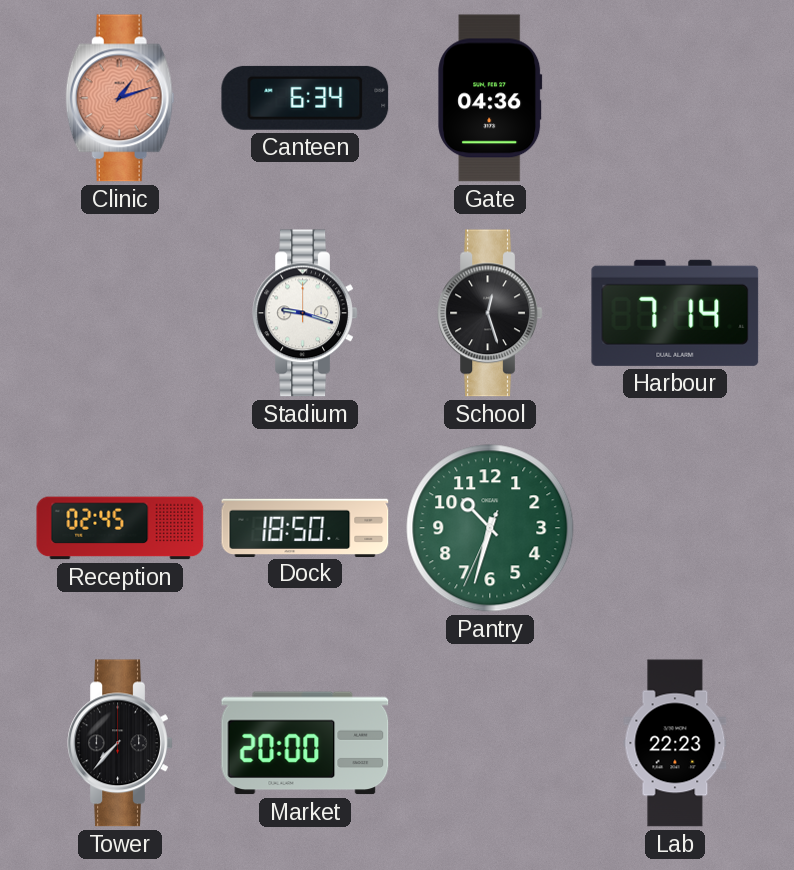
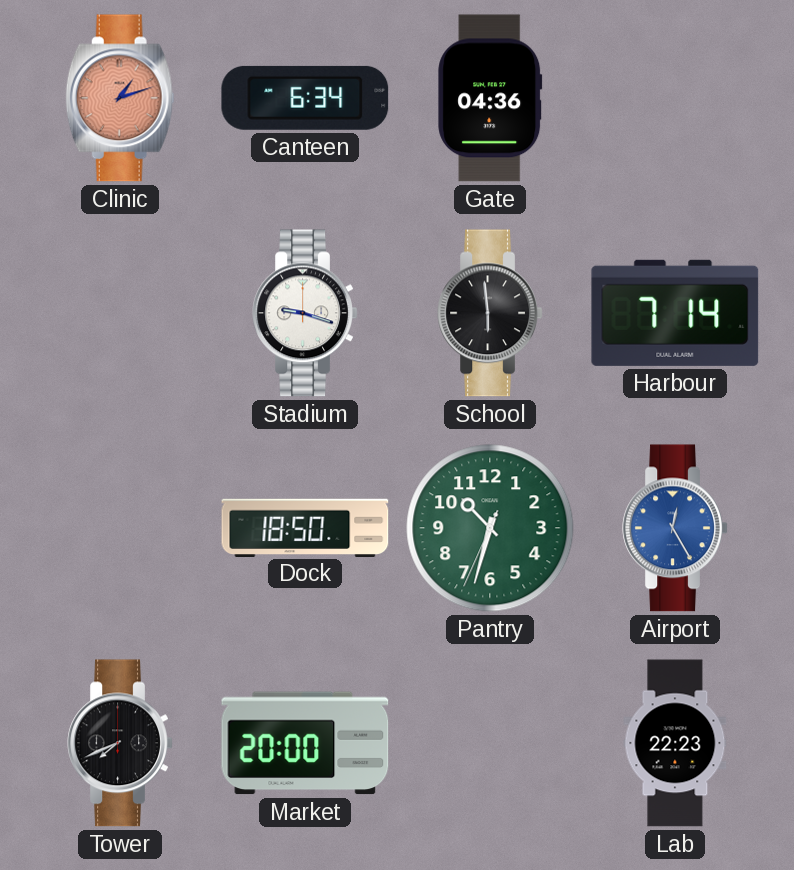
School: 12:27 -> 5:59 (490, 313)
Reception: 02:45 -> none (120, 528)
Airport: none -> 12:25 (675, 528)
Tower: 7:37 -> 7:41 (120, 743)
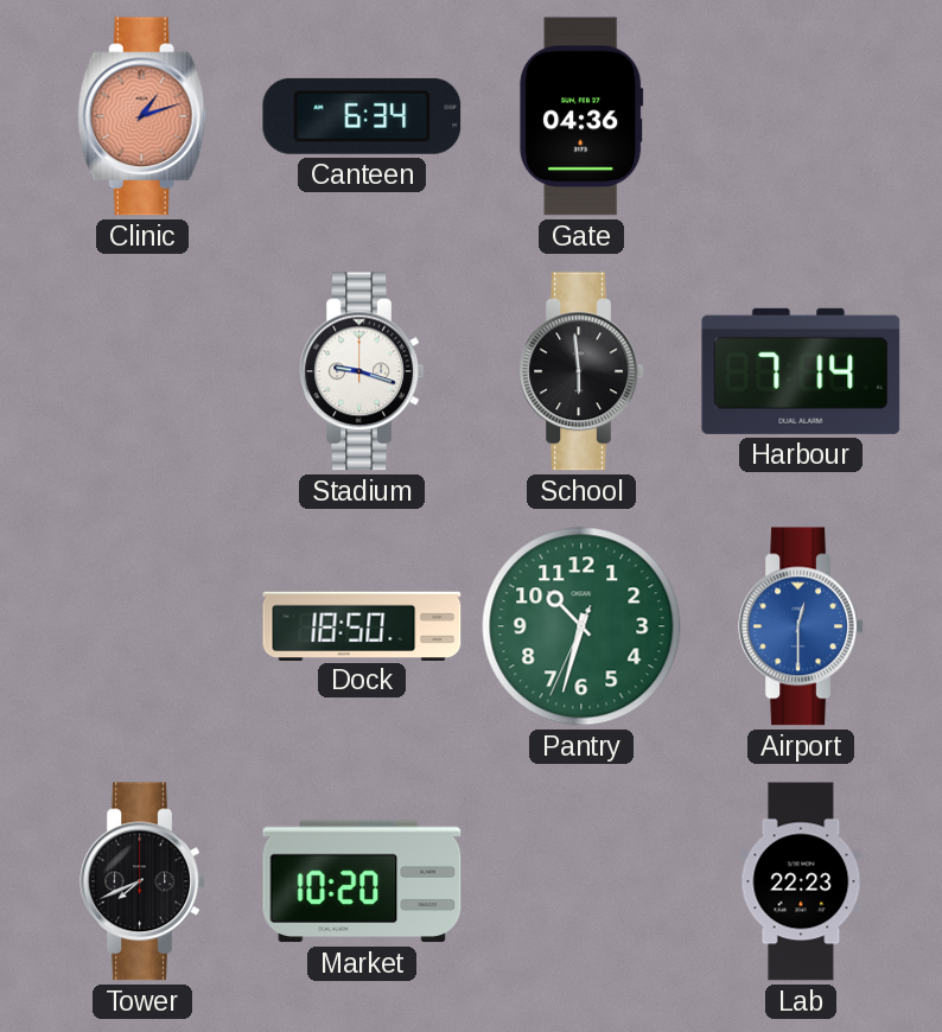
Airport: 12:25 -> 12:30 (801, 626)
Market: 20:00 -> 10:20 (362, 881)
